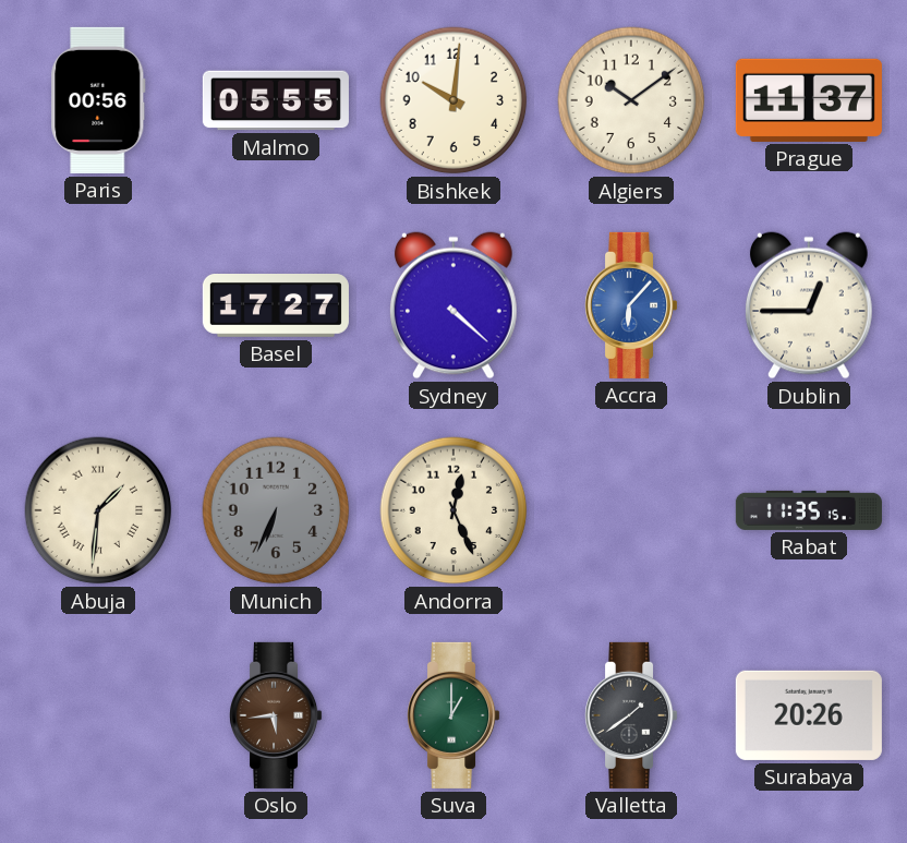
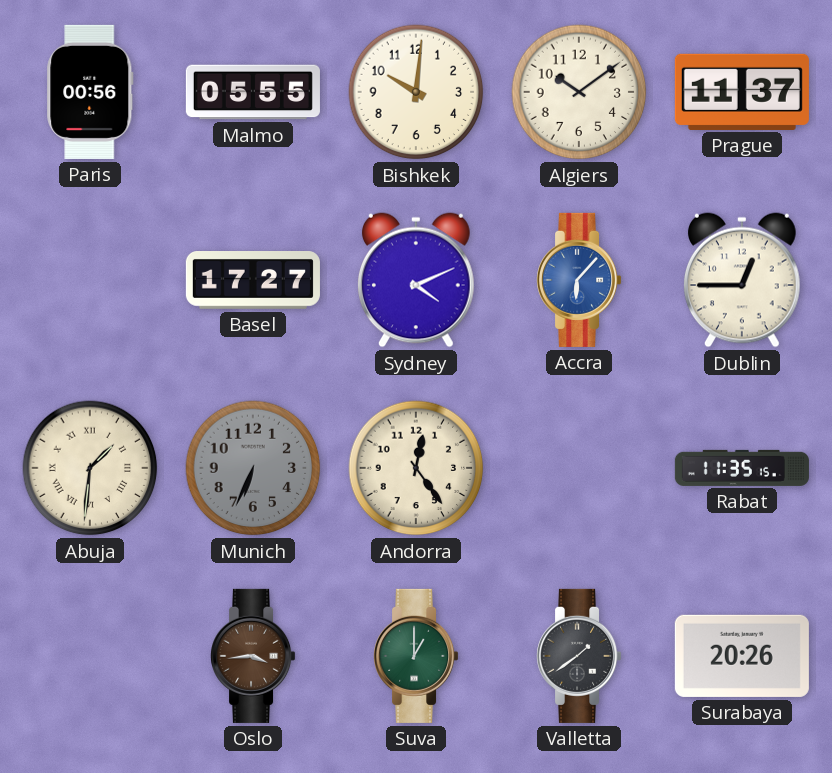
Sydney: 4:22 -> 4:11 (416, 280)
Andorra: 12:26 -> 12:24 (416, 468)
Oslo: 5:44 -> 3:44 (254, 656)
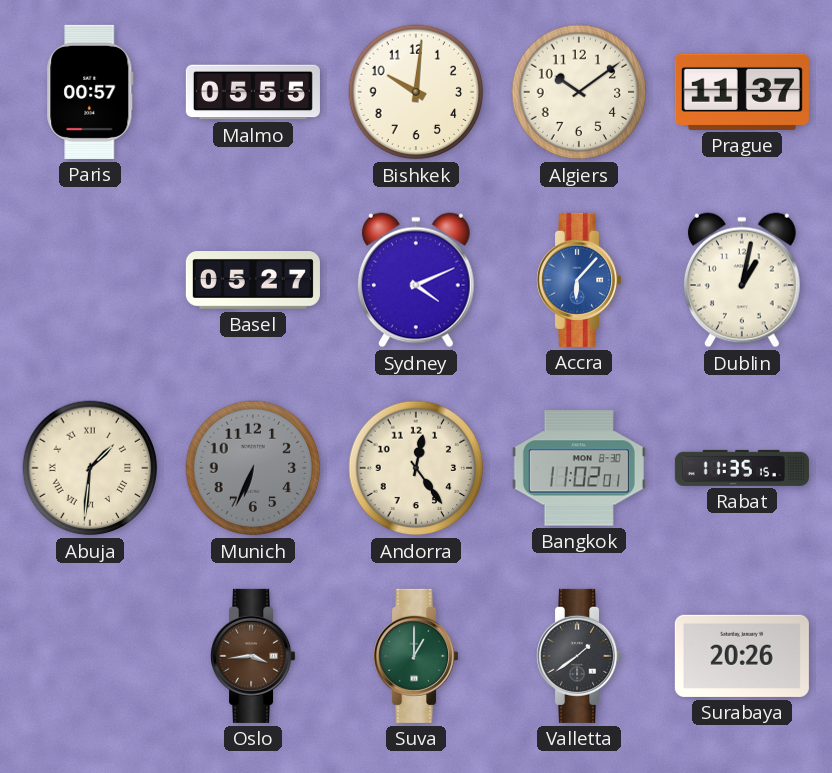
Paris: 00:56 -> 00:57 (90, 92)
Basel: 17:27 -> 05:27 (253, 281)
Dublin: 12:45 -> 1:02 (742, 280)
Bangkok: none -> 11:02 (579, 468)
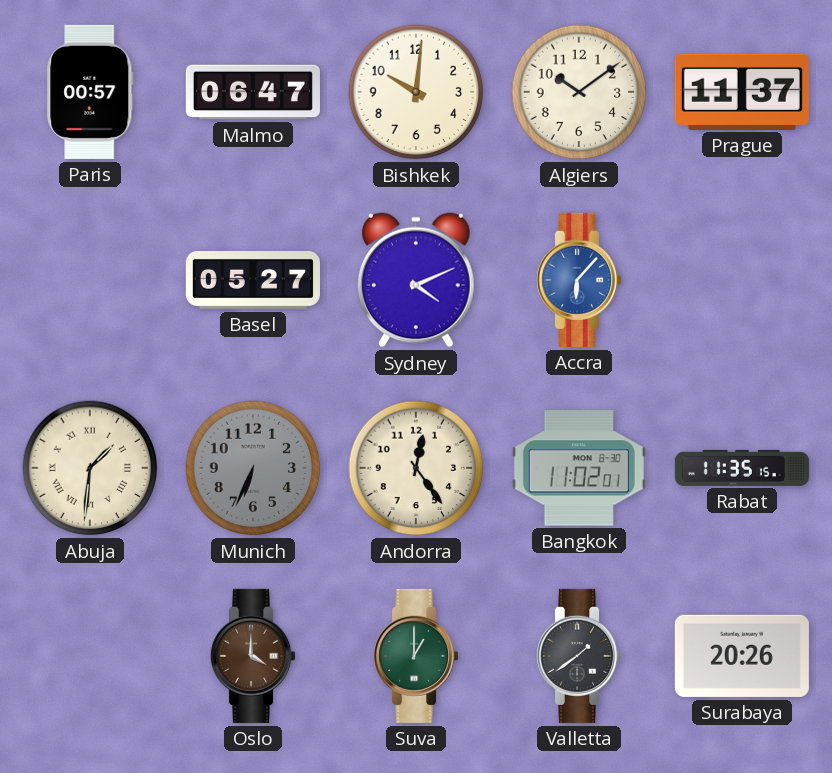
Malmo: 05:55 -> 06:47 (253, 92)
Dublin: 1:02 -> none (742, 280)
Oslo: 3:44 -> 4:00 (254, 656)
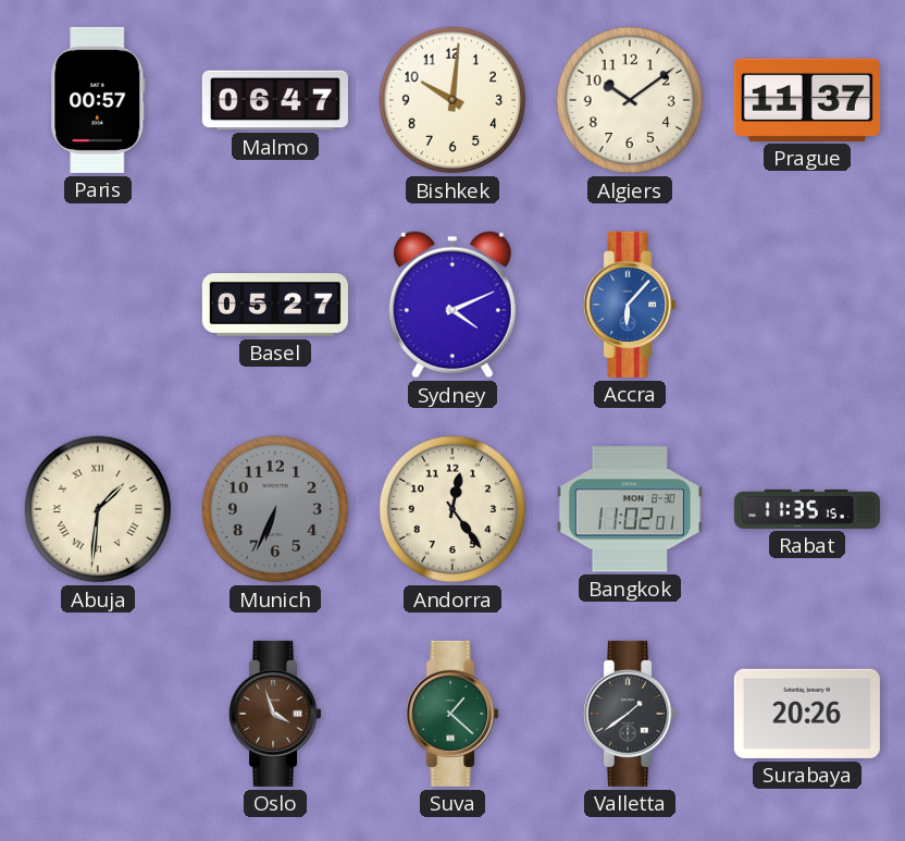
Oslo: 4:00 -> 3:57 (276, 714)
Suva: 1:00 -> 1:22 (454, 714)
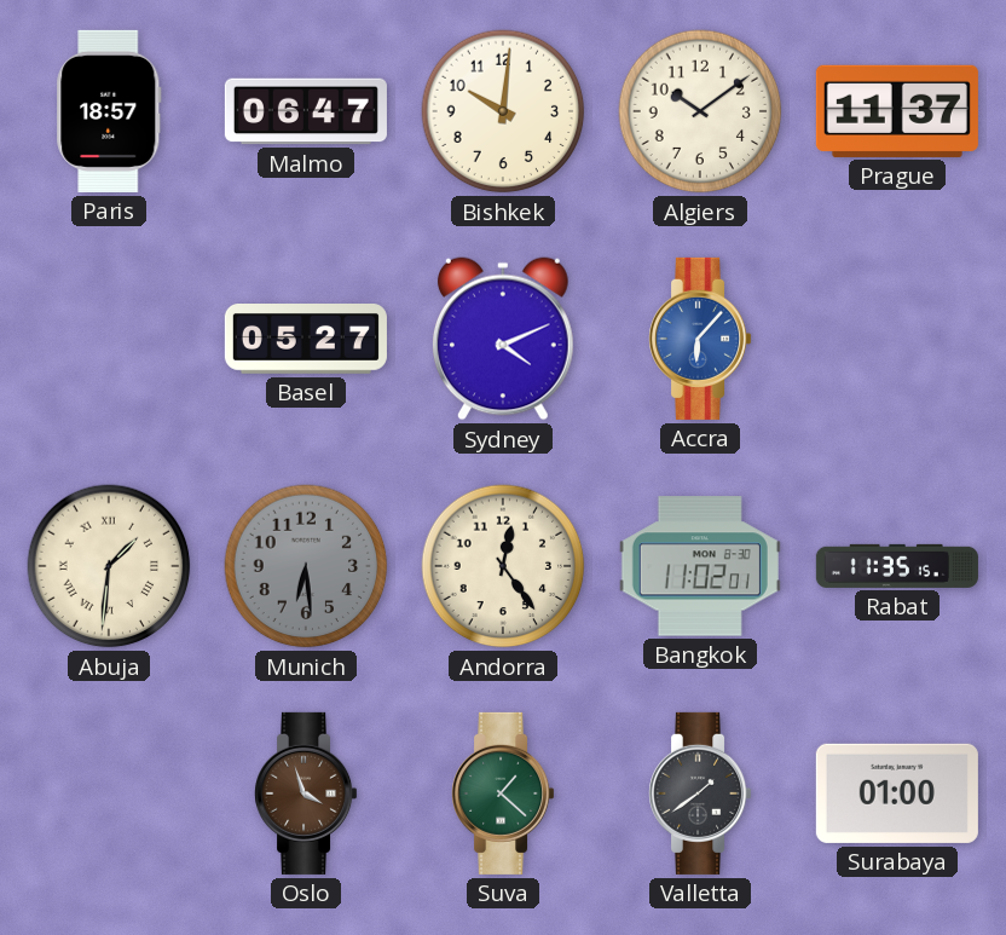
Paris: 00:57 -> 18:57 (109, 111)
Munich: 6:34 -> 6:29 (306, 566)
Surabaya: 20:26 -> 01:00 (897, 793)
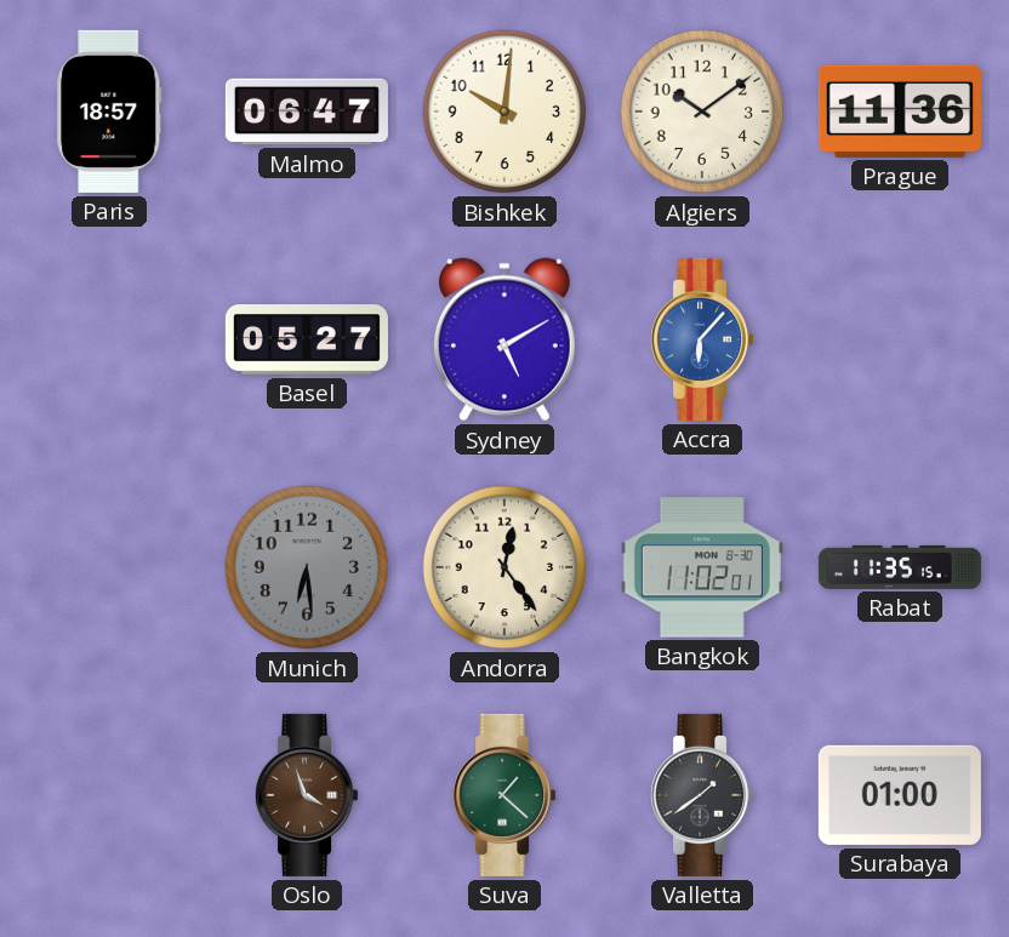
Prague: 11:37 -> 11:36 (900, 112)
Sydney: 4:11 -> 5:10 (504, 339)
Abuja: 1:31 -> none (109, 566)
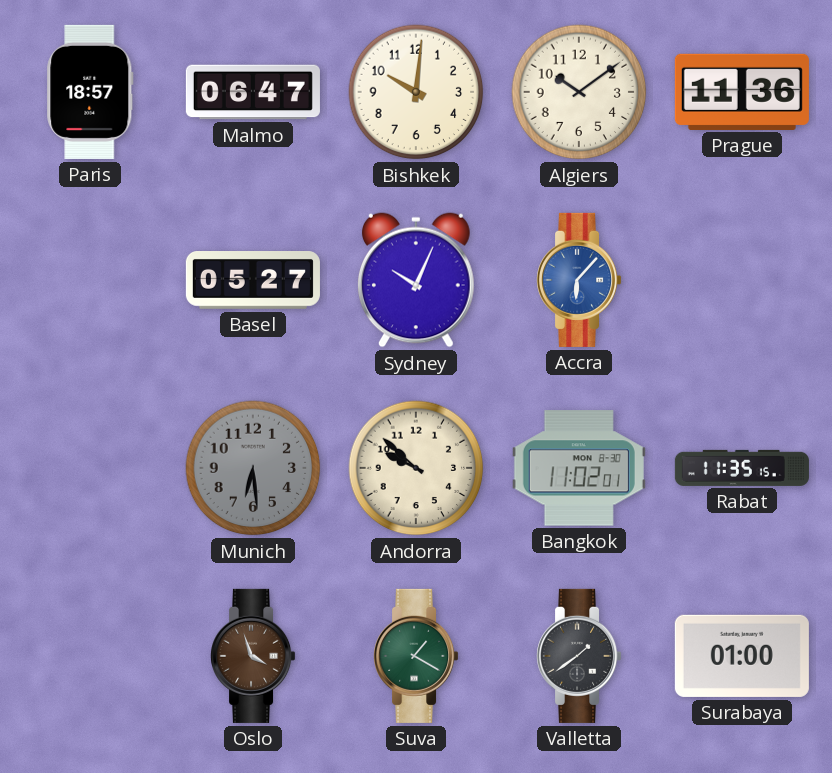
Sydney: 5:10 -> 10:04 (416, 280)
Andorra: 12:24 -> 9:52 (416, 468)
Suva: 1:22 -> 1:20 (417, 656)
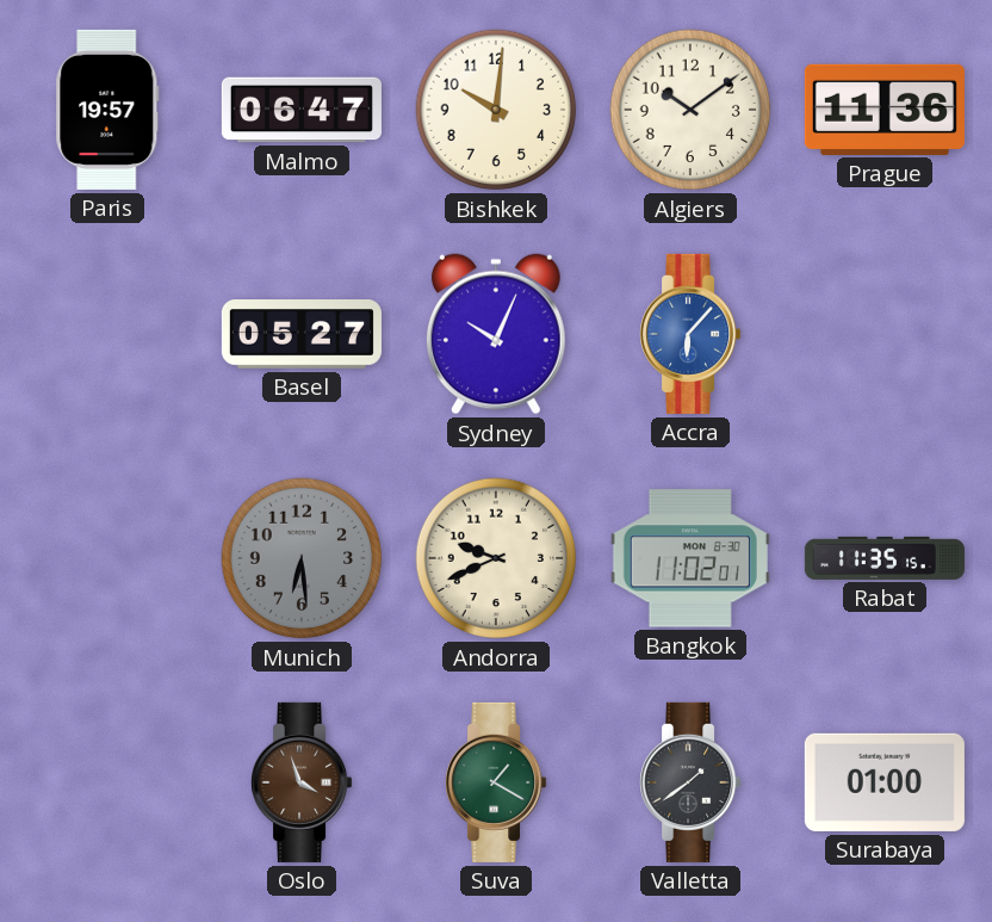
Paris: 18:57 -> 19:57 (107, 110)
Andorra: 9:52 -> 9:41 (496, 558)
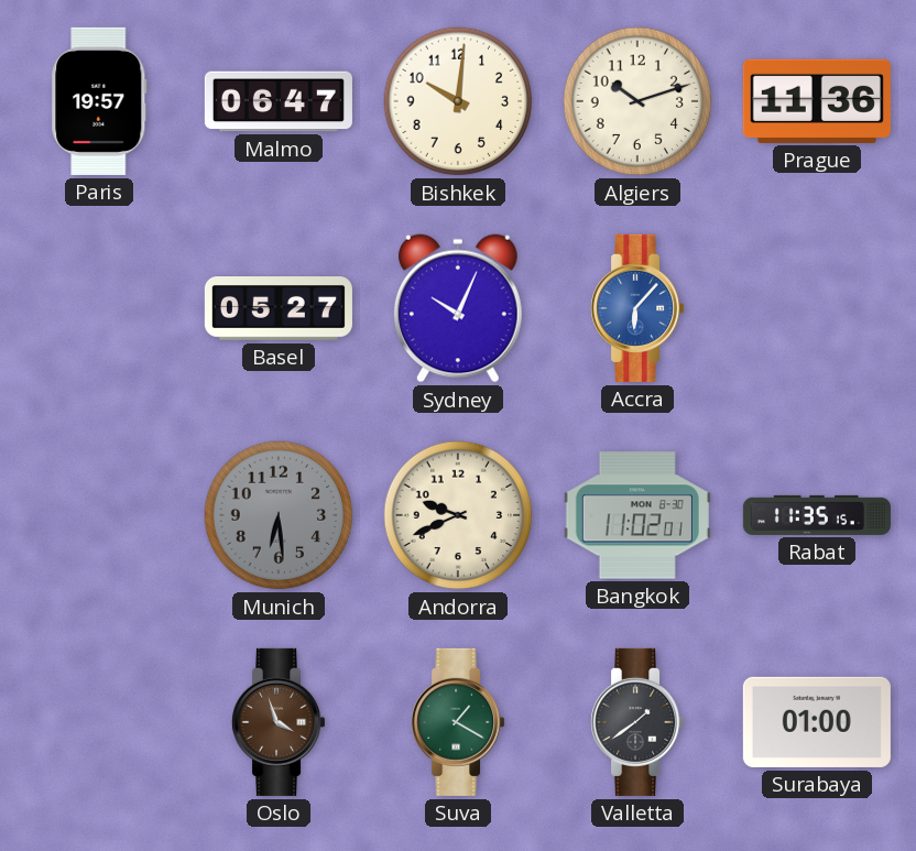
Algiers: 10:09 -> 10:12 (637, 101)
